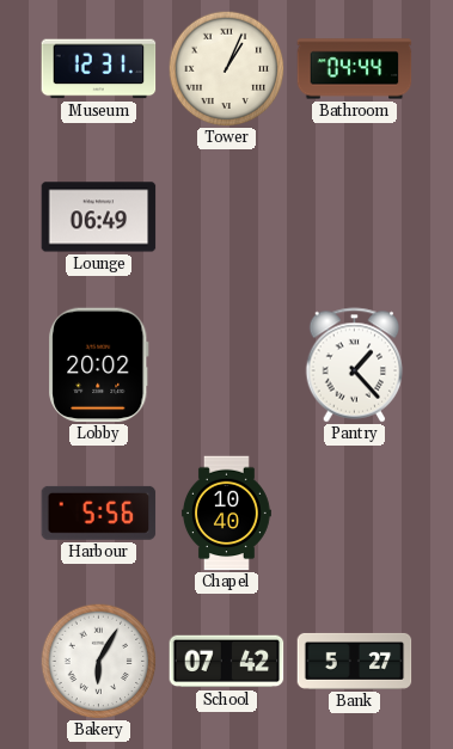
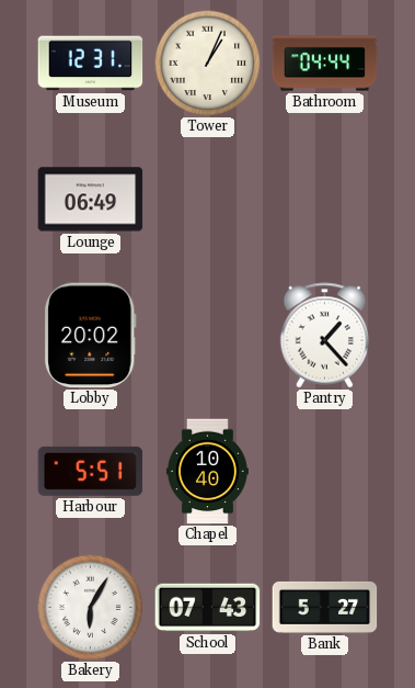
Harbour: 5:56 -> 5:51 (91, 471)
School: 07:42 -> 07:43 (208, 608)
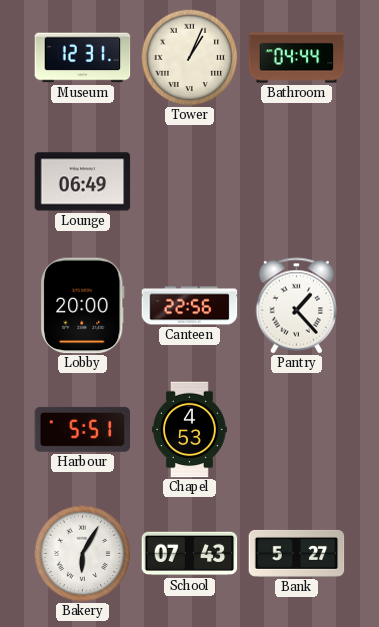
Lobby: 20:02 -> 20:00 (83, 306)
Canteen: none -> 22:56 (190, 306)
Chapel: 10:40 -> 4:53 (189, 430)
